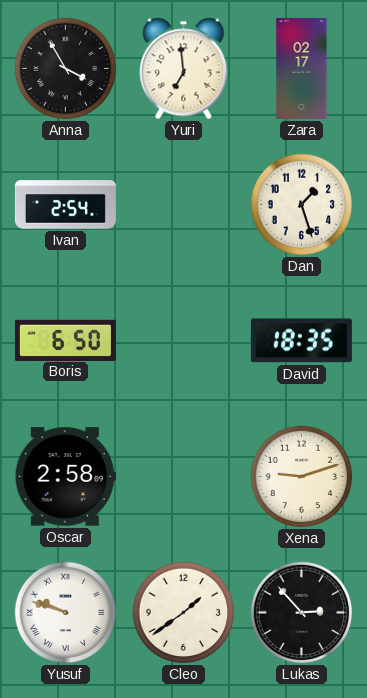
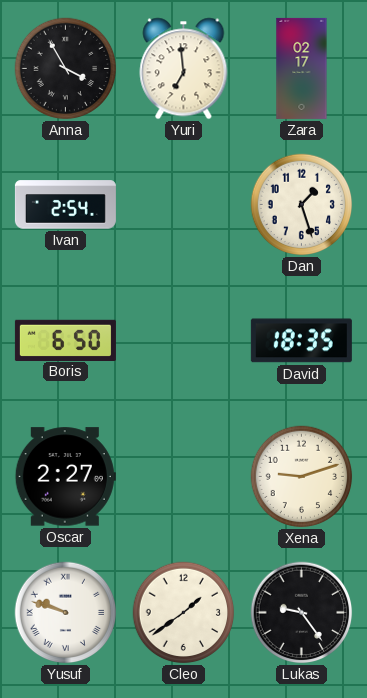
Oscar: 2:58 -> 2:27 (65, 477)
Lukas: 2:53 -> 9:24 (302, 613)
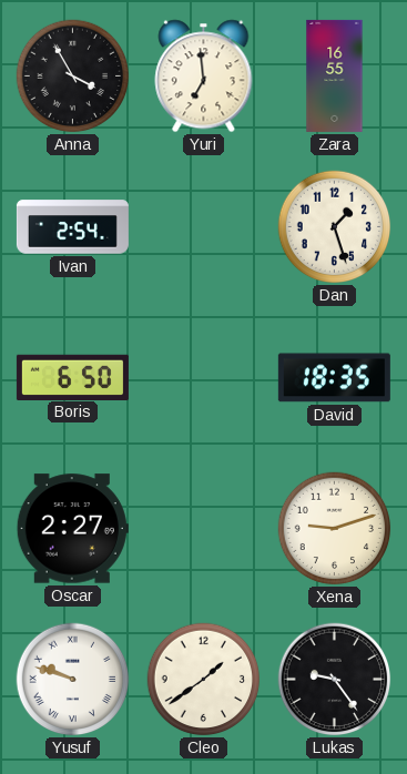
Zara: 02:17 -> 16:55 (335, 75)
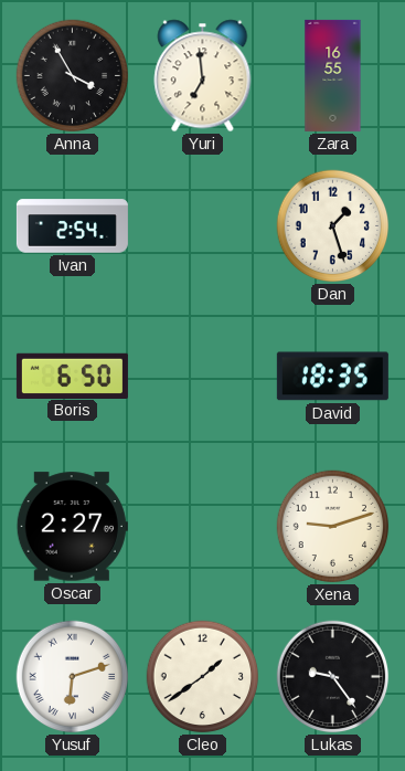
Yusuf: 9:48 -> 6:12 (73, 677)
